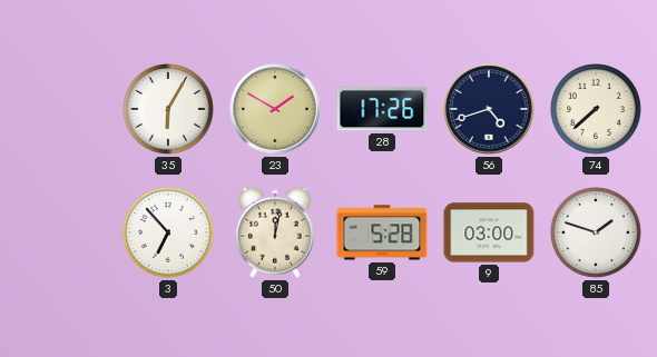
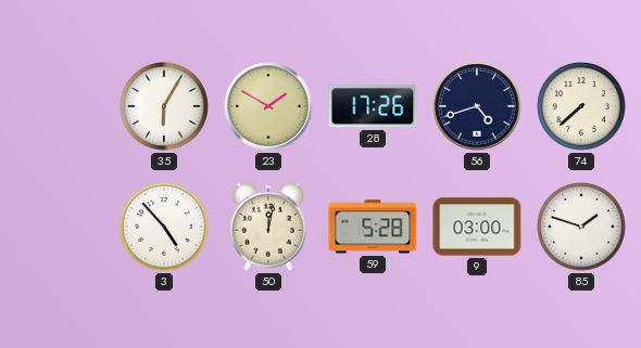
3: 6:53 -> 4:53 (165, 228)
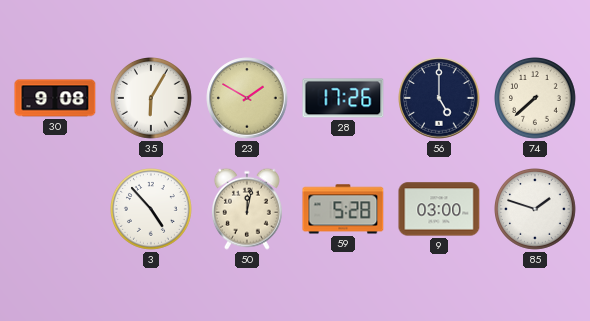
30: none -> 9:08 (55, 98)
56: 4:42 -> 5:00 (439, 98)
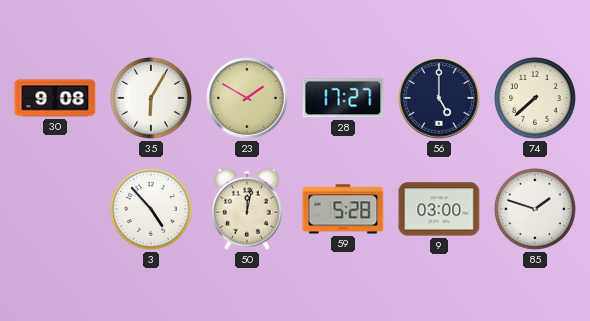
28: 17:26 -> 17:27 (343, 98)
